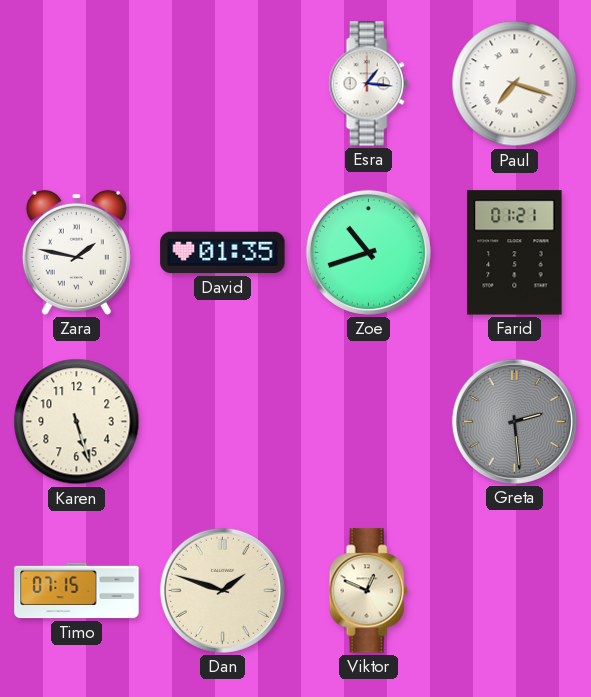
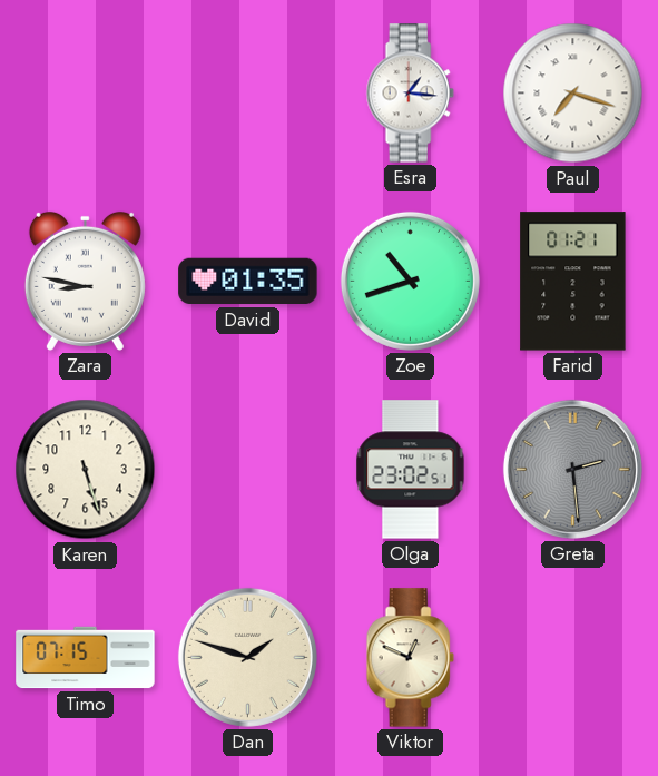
Zara: 1:47 -> 8:47 (85, 281)
Olga: none -> 23:02 (411, 470)
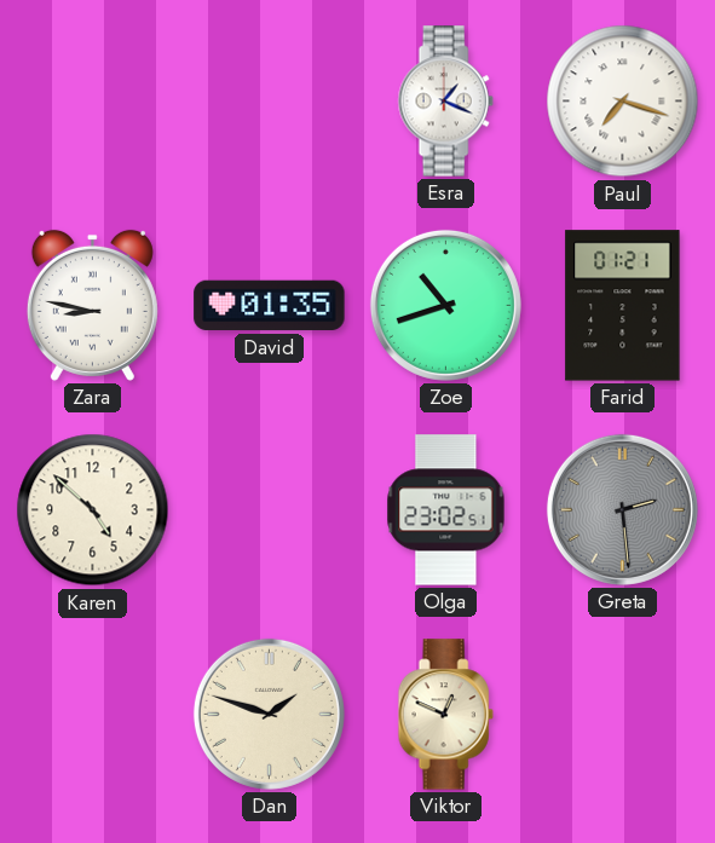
Esra: 1:16 -> 1:19 (445, 102)
Karen: 5:27 -> 4:52 (93, 510)
Timo: 07:15 -> none (86, 658)
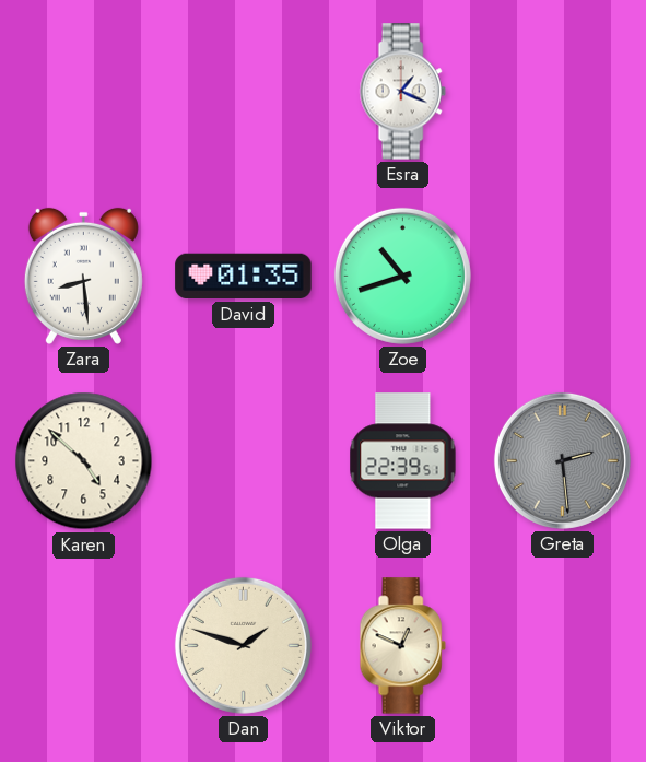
Paul: 7:18 -> none (623, 102)
Zara: 8:47 -> 8:29 (83, 276)
Farid: 01:21 -> none (623, 306)
Olga: 23:02 -> 22:39 (403, 461)
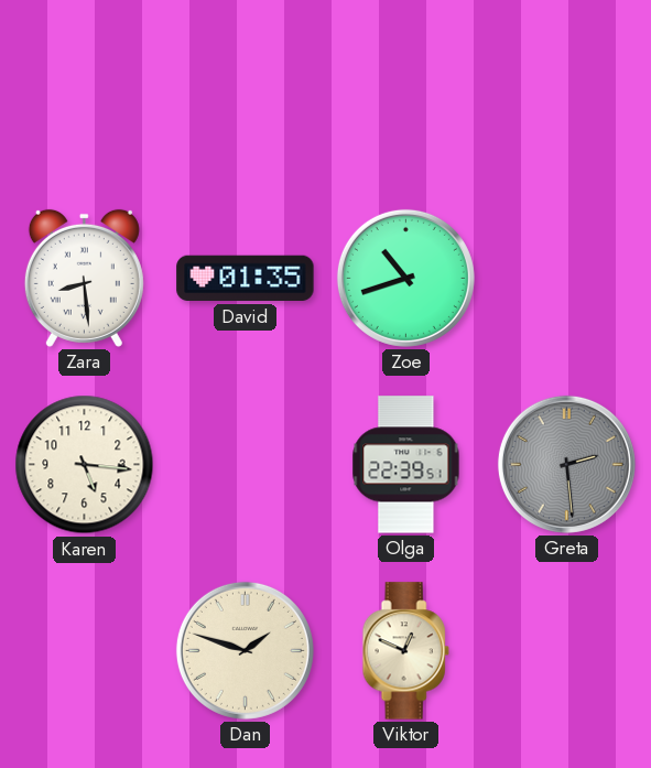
Esra: 1:19 -> none (402, 92)
Karen: 4:52 -> 5:16 (85, 465)
